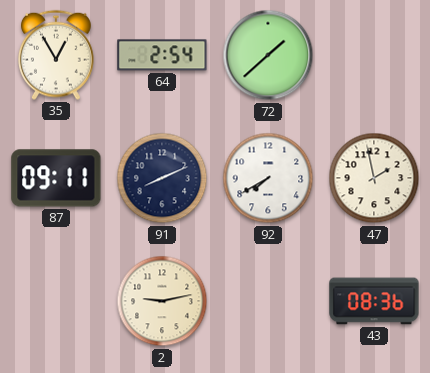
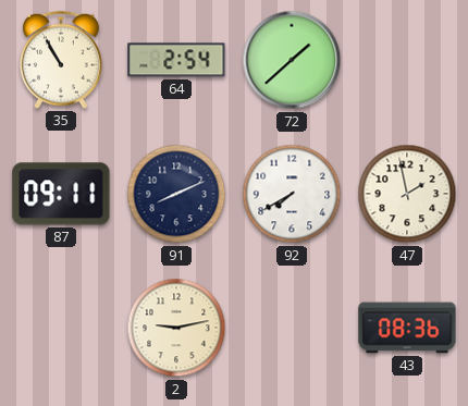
35: 12:55 -> 10:55 (62, 60)
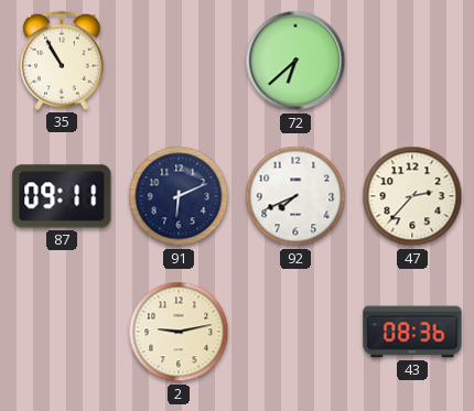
64: 2:54 -> none (176, 60)
72: 1:38 -> 6:38 (295, 61)
91: 8:11 -> 6:11 (179, 196)
92: 7:40 -> 7:41 (295, 196)
47: 1:58 -> 2:37 (412, 196)
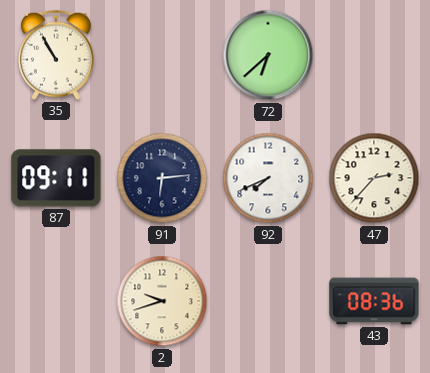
91: 6:11 -> 6:14 (162, 178)
2: 9:13 -> 9:42 (162, 301)
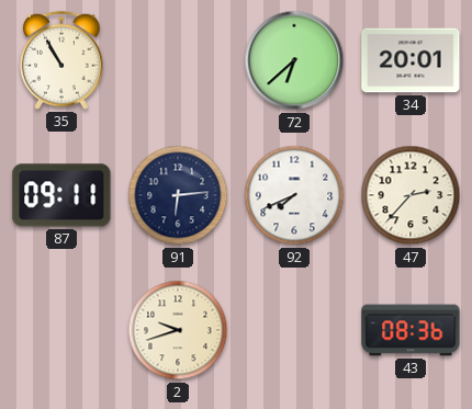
34: none -> 20:01 (411, 60)
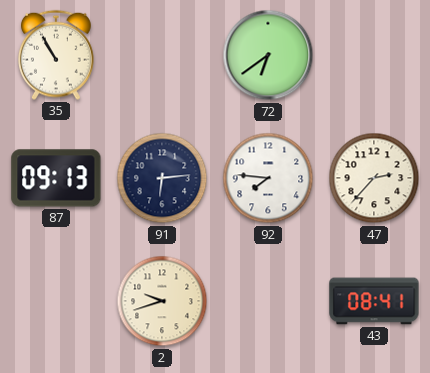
72: 6:38 -> 6:39 (268, 55)
34: 20:01 -> none (411, 60)
87: 09:11 -> 09:13 (56, 178)
92: 7:41 -> 7:46 (268, 178)
43: 08:36 -> 08:41 (374, 301)
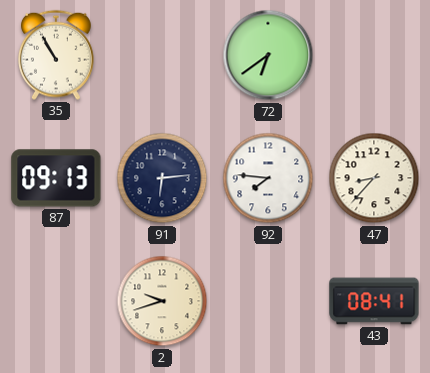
47: 2:37 -> 8:37 (374, 178)
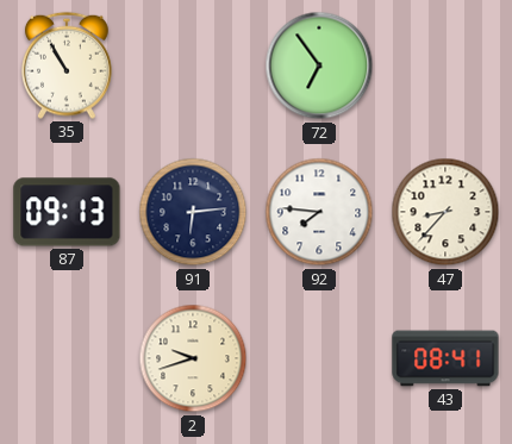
72: 6:39 -> 6:54 (319, 65)
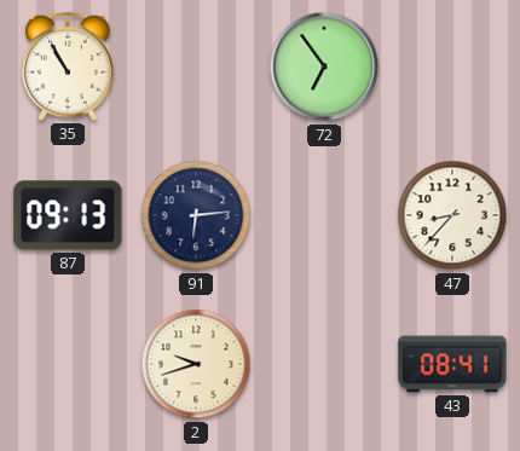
92: 7:46 -> none (319, 212)
